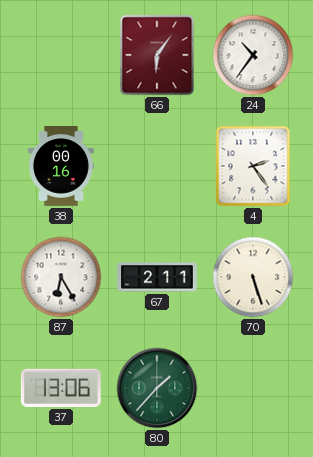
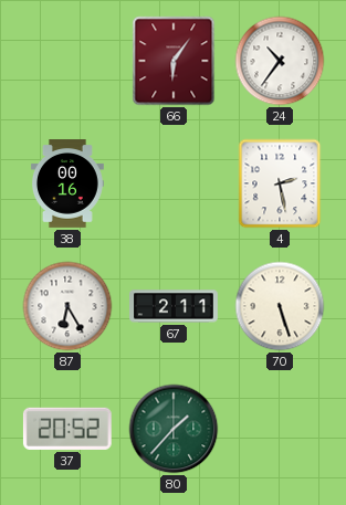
4: 2:24 -> 2:28 (280, 183)
37: 13:06 -> 20:52 (67, 429)
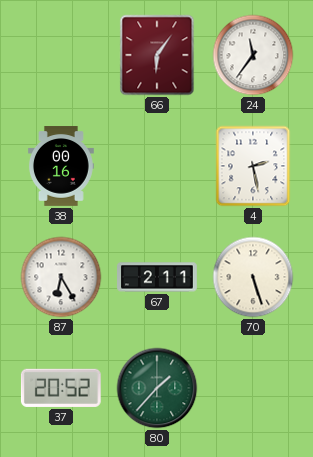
24: 10:36 -> 11:36 (253, 55)
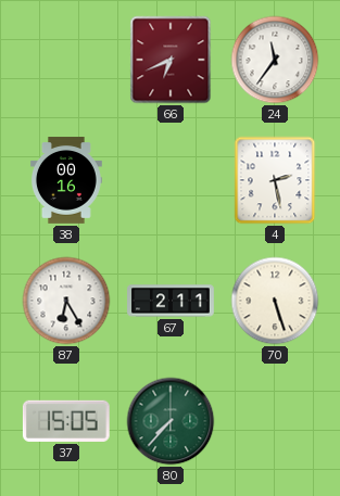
66: 6:06 -> 6:41 (171, 60)
37: 20:52 -> 15:05 (66, 421)
80: 1:37 -> 7:37 (171, 421)
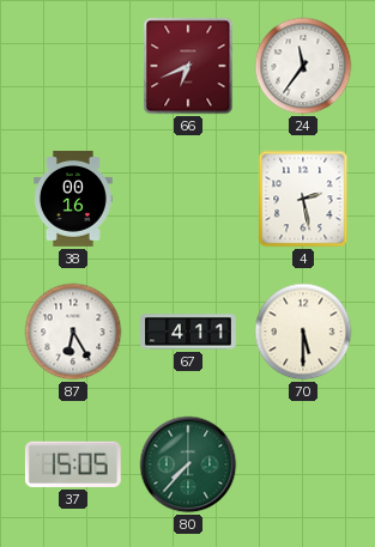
67: 2:11 -> 4:11 (188, 332)
70: 5:27 -> 5:30 (303, 332)
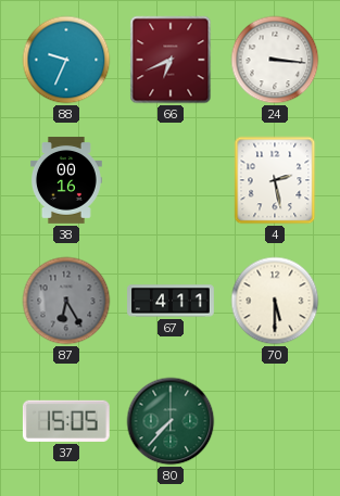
88: none -> 9:34 (66, 60)
24: 11:36 -> 3:16 (275, 60)
87 dial: white -> grey (66, 301)
